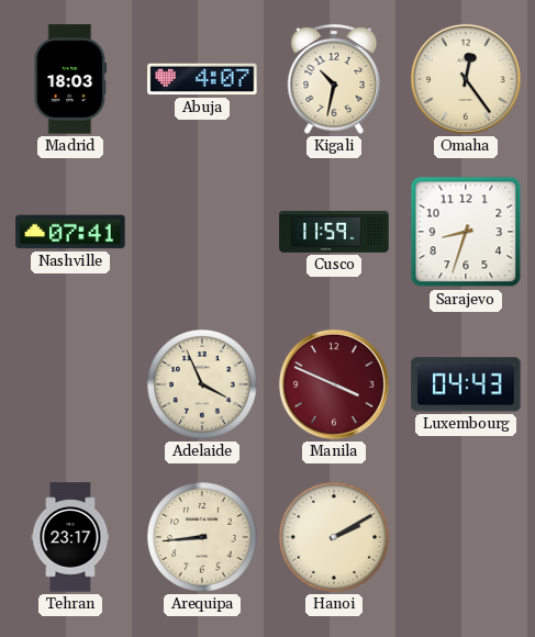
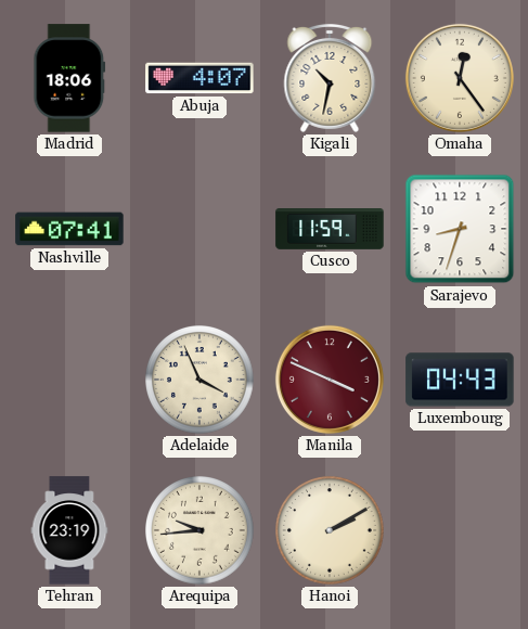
Madrid: 18:03 -> 18:06 (69, 78)
Tehran: 23:17 -> 23:19 (69, 530)
Arequipa: 8:44 -> 9:44 (201, 531)
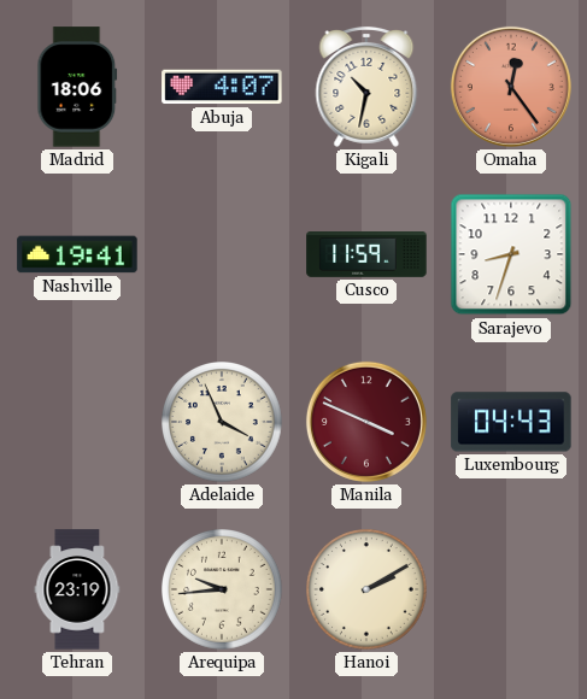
Omaha dial: cream -> salmon (511, 87)
Nashville: 07:41 -> 19:41 (77, 254)
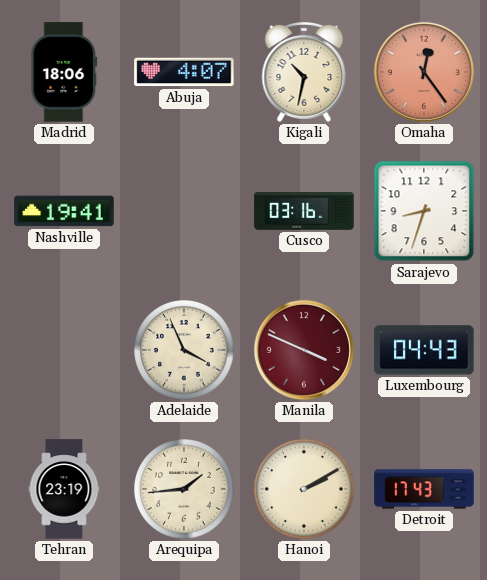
Cusco: 11:59 -> 03:16 (304, 212)
Arequipa: 9:44 -> 1:44 (185, 490)
Detroit: none -> 17:43 (424, 489)
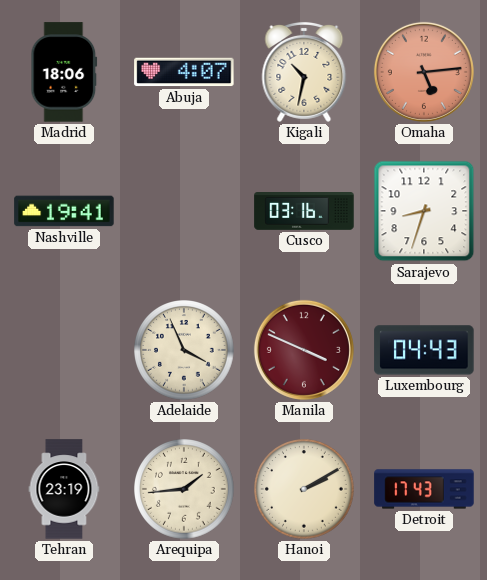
Omaha: 12:24 -> 5:14 (424, 72)
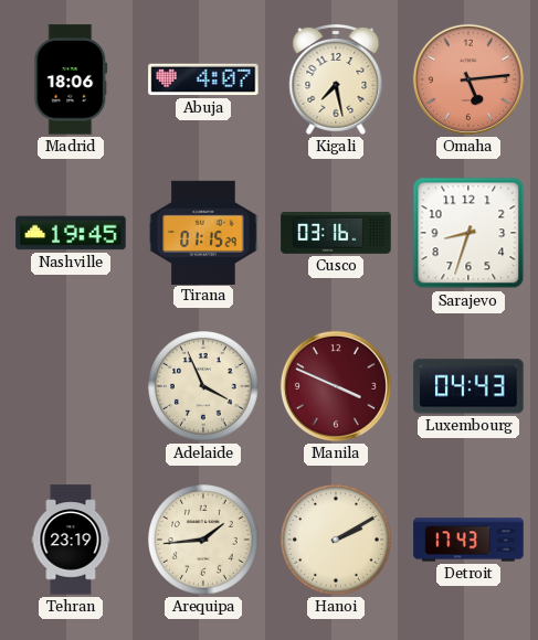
Kigali: 10:32 -> 7:28 (336, 79)
Nashville: 19:41 -> 19:45 (71, 233)
Tirana: none -> 01:15 (203, 232)
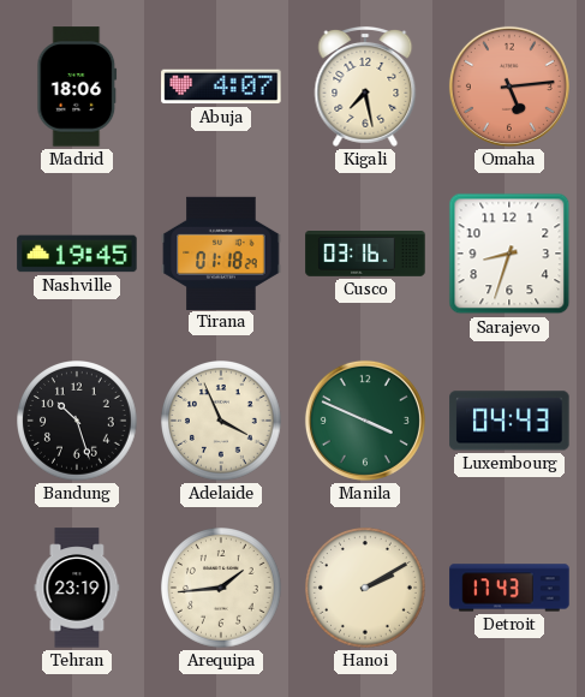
Tirana: 01:15 -> 01:18 (221, 252)
Bandung: none -> 10:27 (78, 422)
Manila dial: burgundy -> green (365, 421)
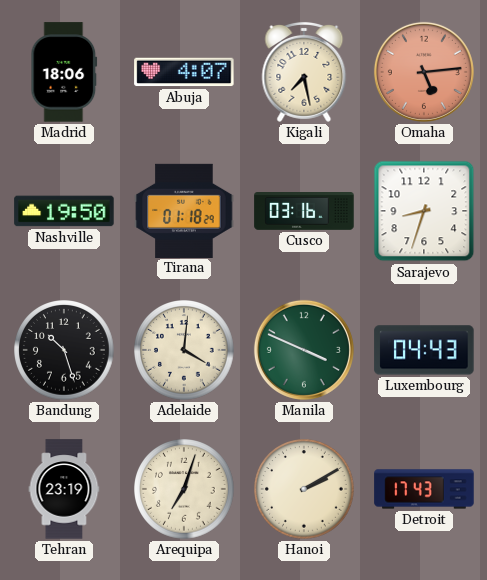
Nashville: 19:45 -> 19:50 (64, 211)
Adelaide: 3:56 -> 4:01 (185, 351)
Arequipa: 1:44 -> 7:03 (185, 490)
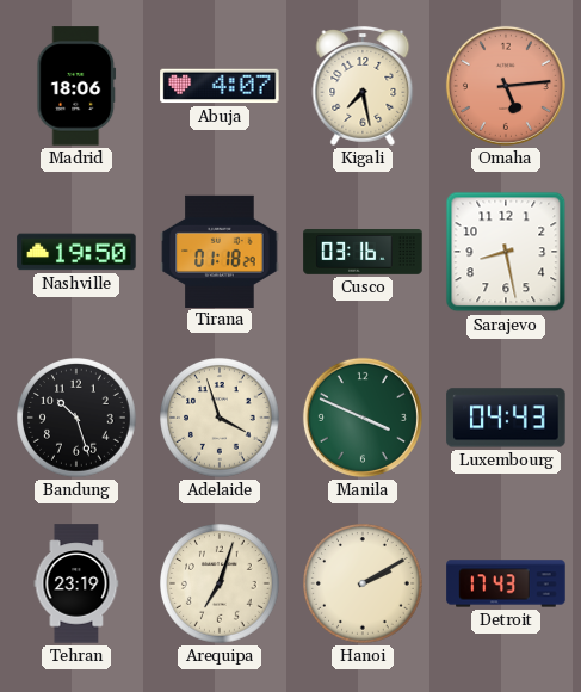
Sarajevo: 8:33 -> 8:28 (506, 252)
Adelaide: 4:01 -> 3:57 (221, 419)
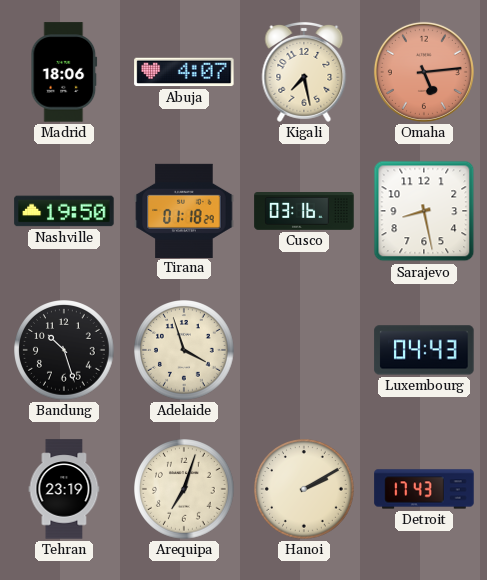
Manila: 3:49 -> none (363, 418)
